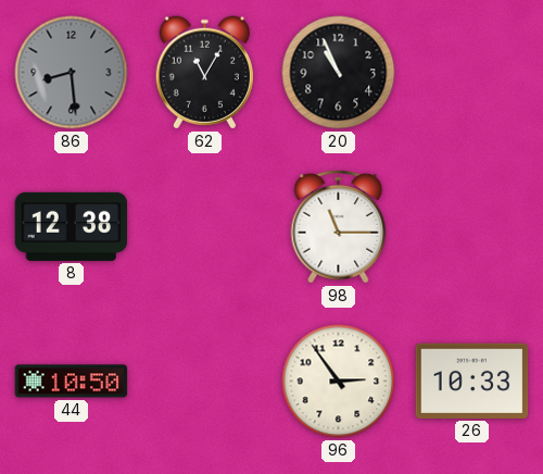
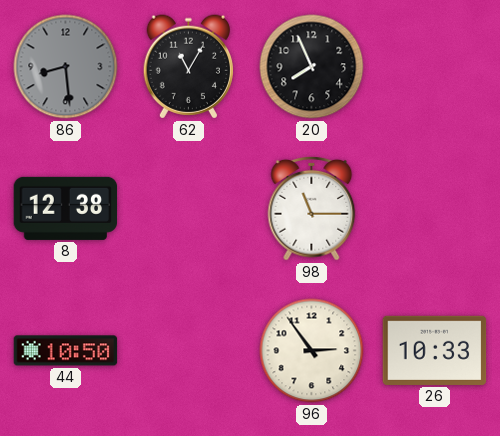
20: 10:56 -> 7:56 (312, 67)
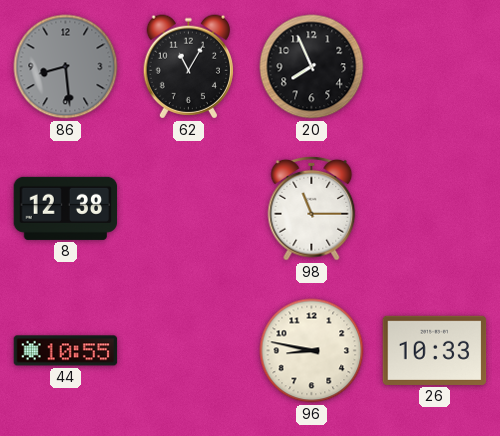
44: 10:50 -> 10:55 (66, 351)
96: 2:54 -> 8:47 (312, 351)
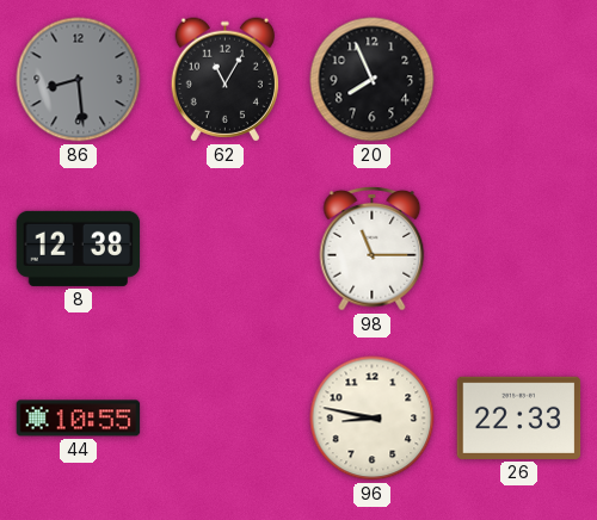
26: 10:33 -> 22:33 (519, 417)
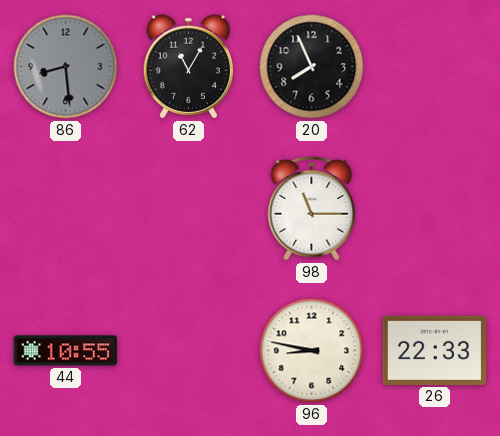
8: 12:38 -> none (79, 248)
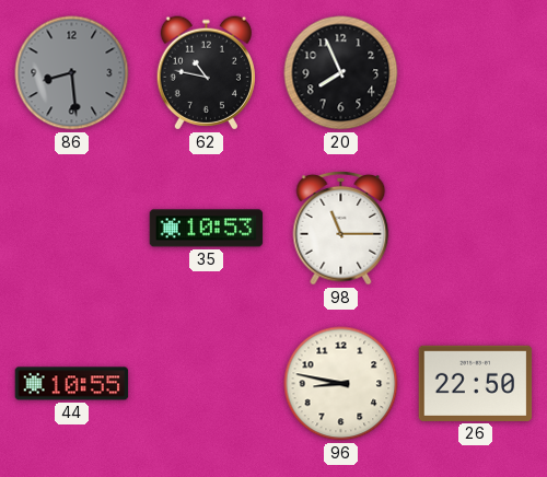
62: 11:05 -> 10:47 (206, 73)
35: none -> 10:53 (207, 229)
26: 22:33 -> 22:50 (476, 383)
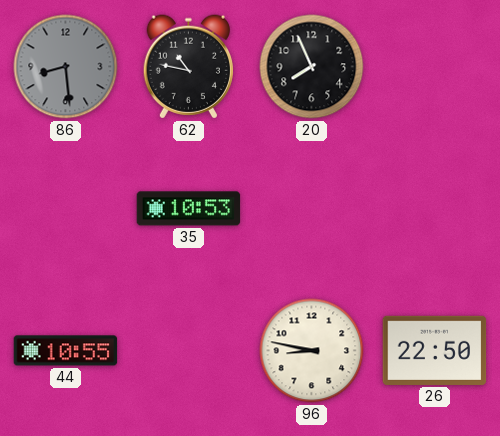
98: 11:15 -> none (341, 228)
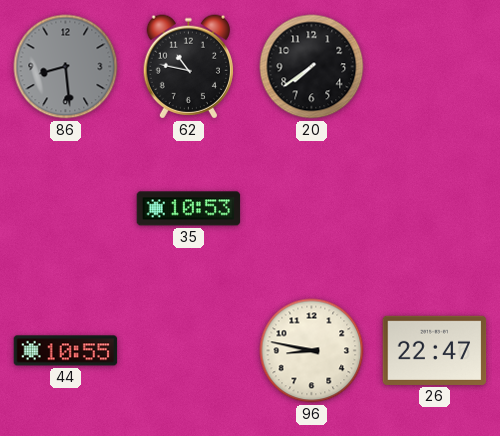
20: 7:56 -> 7:39 (312, 67)
26: 22:50 -> 22:47 (435, 350)
